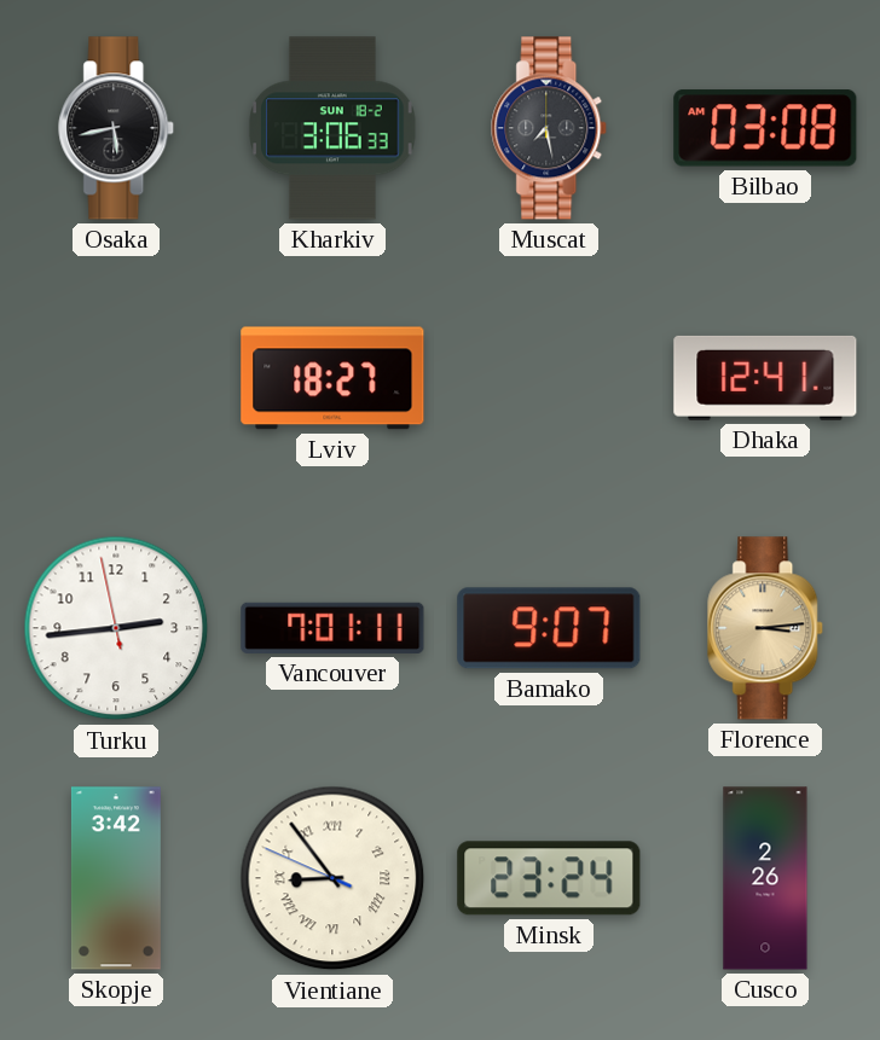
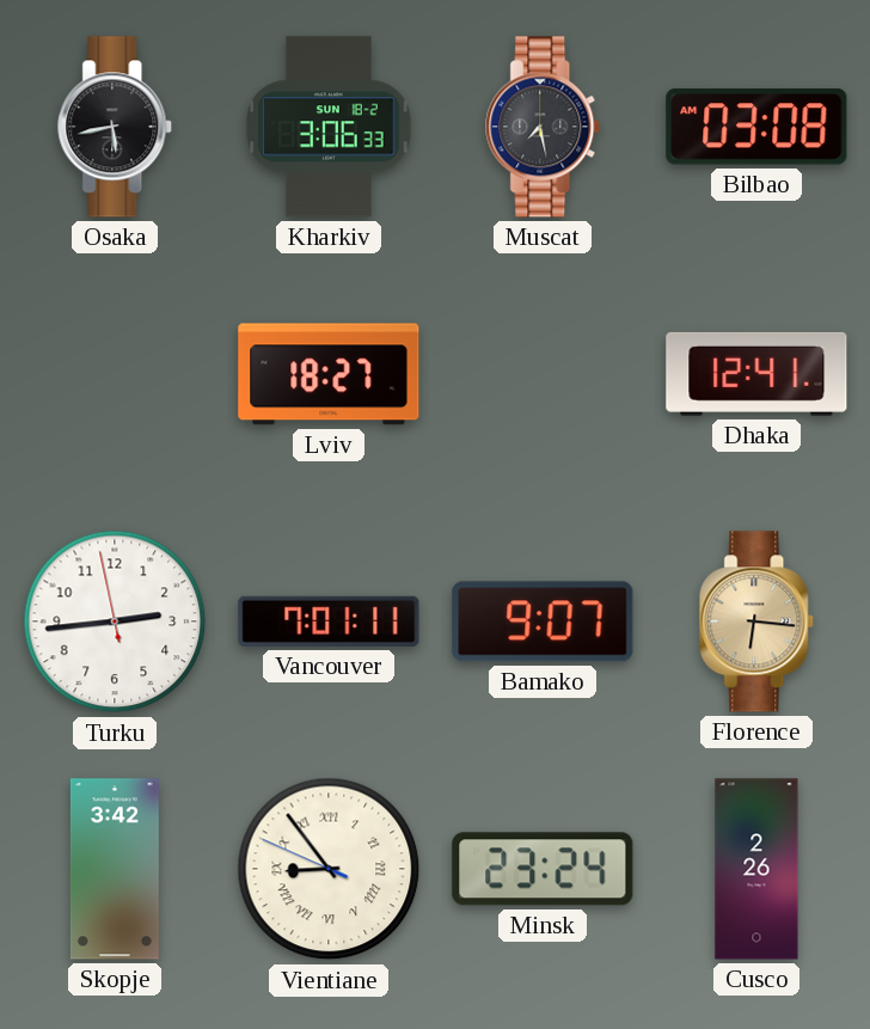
Florence: 3:14 -> 6:16 (758, 621)
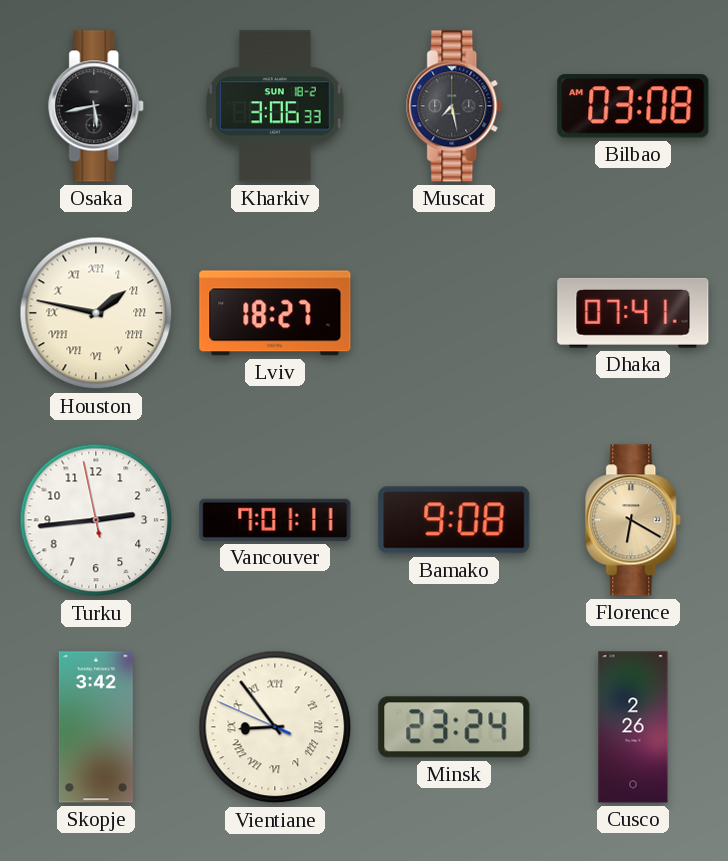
Houston: none -> 1:47 (96, 313)
Dhaka: 12:41 -> 07:41 (633, 313)
Bamako: 9:07 -> 9:08 (454, 520)
Florence: 6:16 -> 6:20 (634, 520)
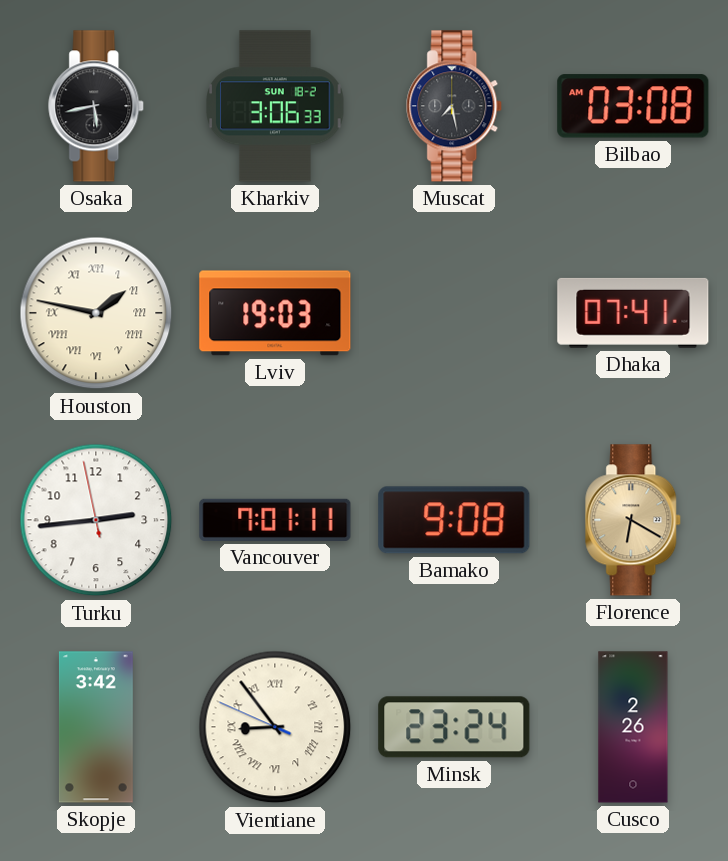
Lviv: 18:27 -> 19:03 (275, 313)
